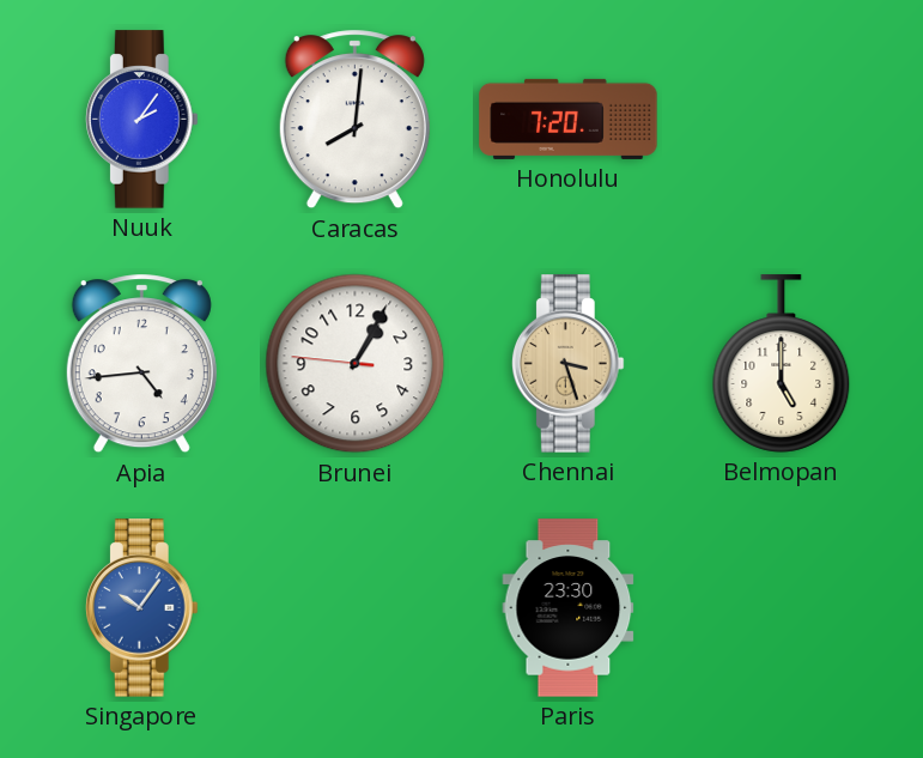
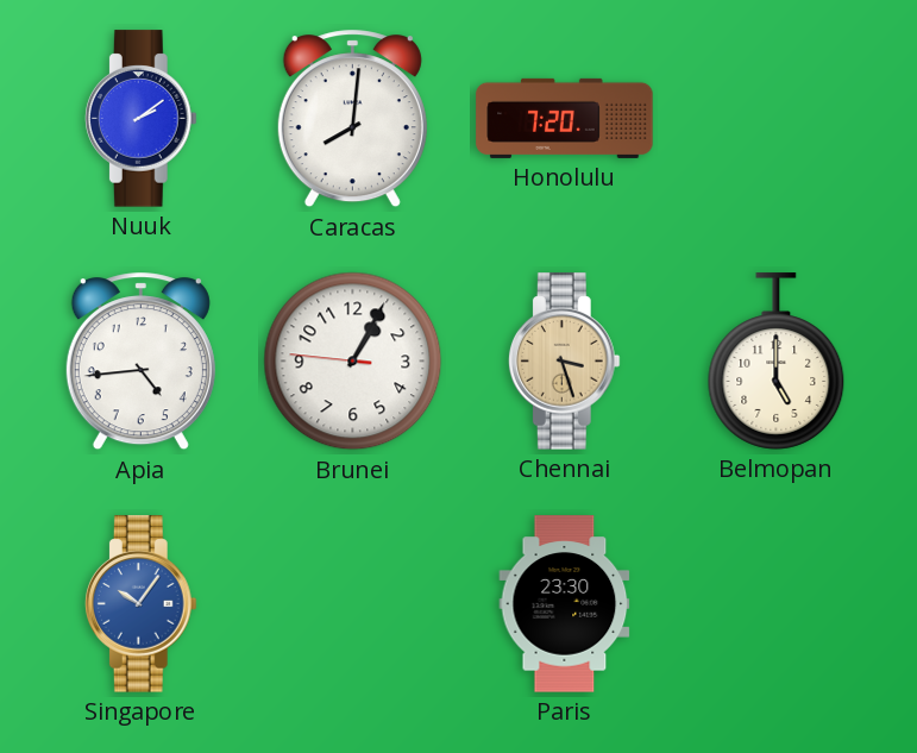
Nuuk: 2:06 -> 2:09 (140, 119)
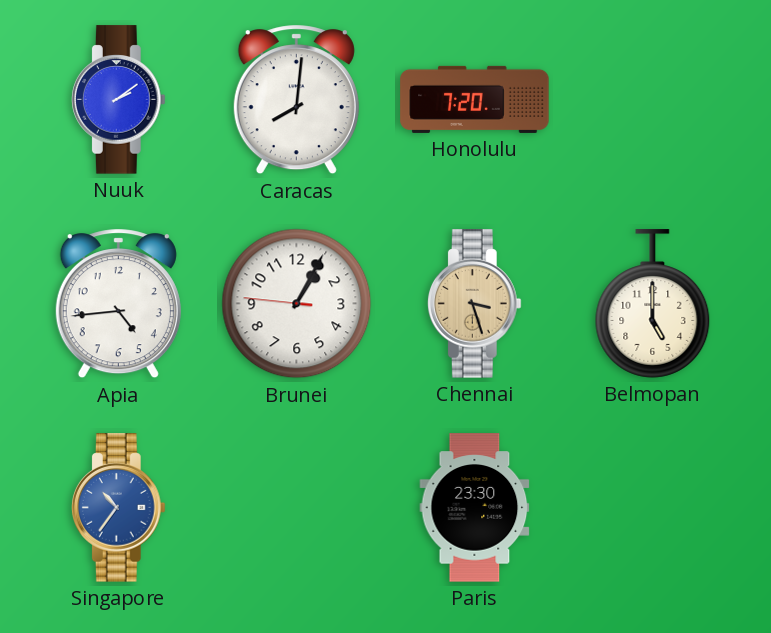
Singapore: 10:06 -> 10:36 (118, 508)
